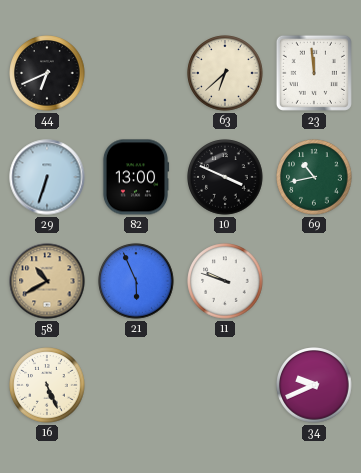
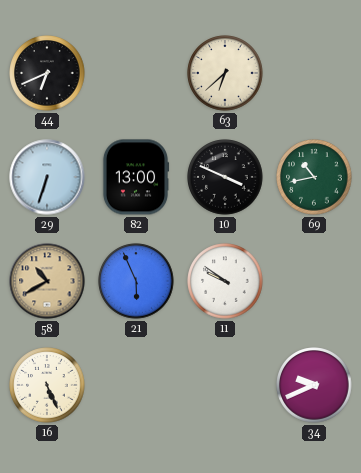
23: 11:59 -> none (314, 73)
11: 9:48 -> 9:51 (225, 281)
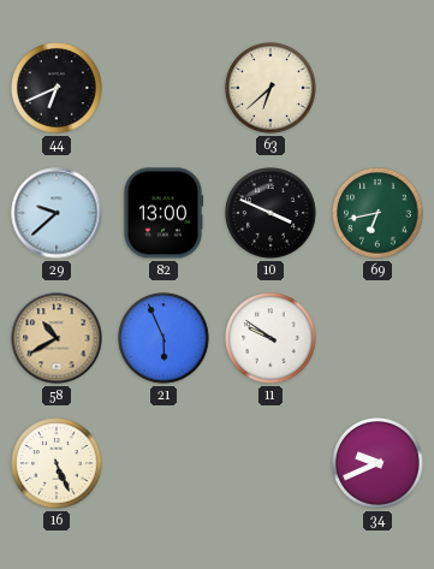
29: 6:33 -> 9:38 (57, 213)
69: 10:43 -> 6:43 (377, 213)
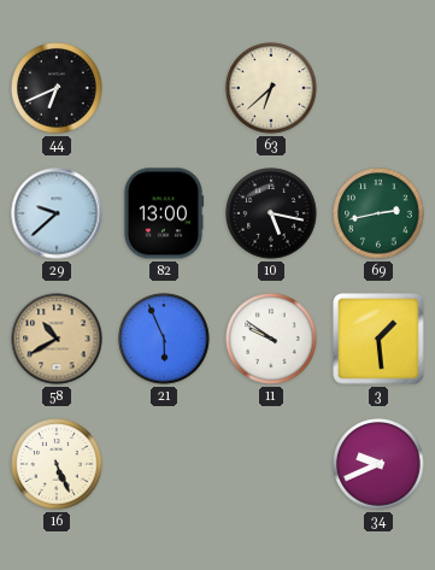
10: 3:49 -> 5:17 (271, 213)
69: 6:43 -> 2:43 (378, 213)
3: none -> 1:29 (378, 339)
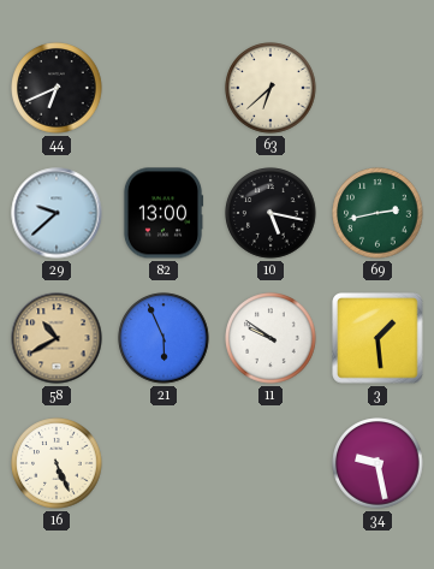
34: 9:41 -> 9:28 (377, 463)
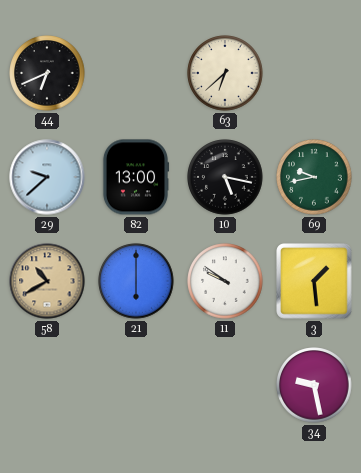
69: 2:43 -> 9:43 (314, 177)
21: 5:56 -> 6:00 (136, 281)
16: 5:26 -> none (57, 463)
